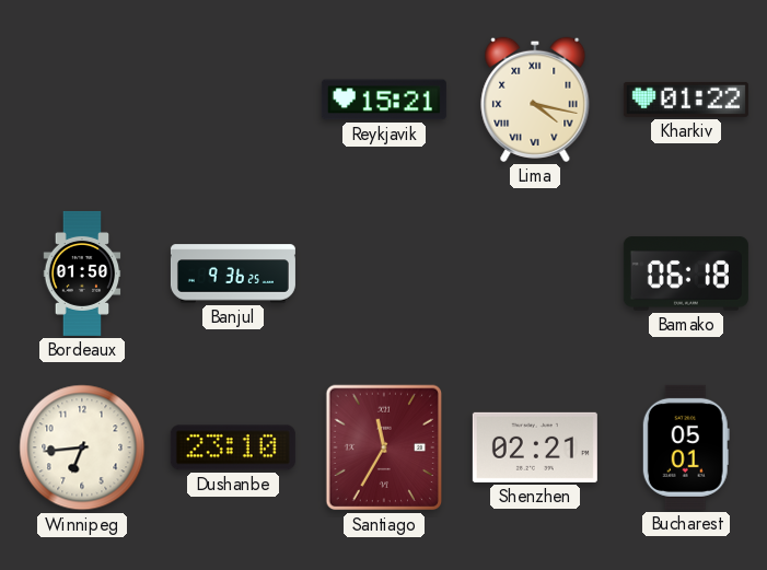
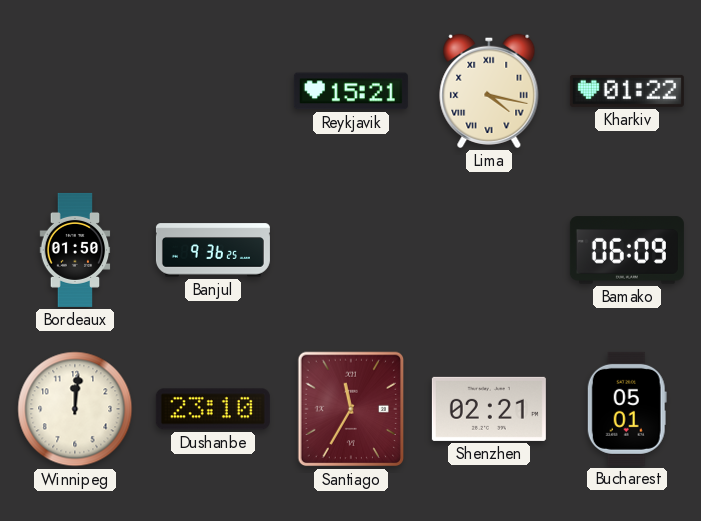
Bamako: 06:18 -> 06:09 (627, 250)
Winnipeg: 6:44 -> 12:01 (75, 409)
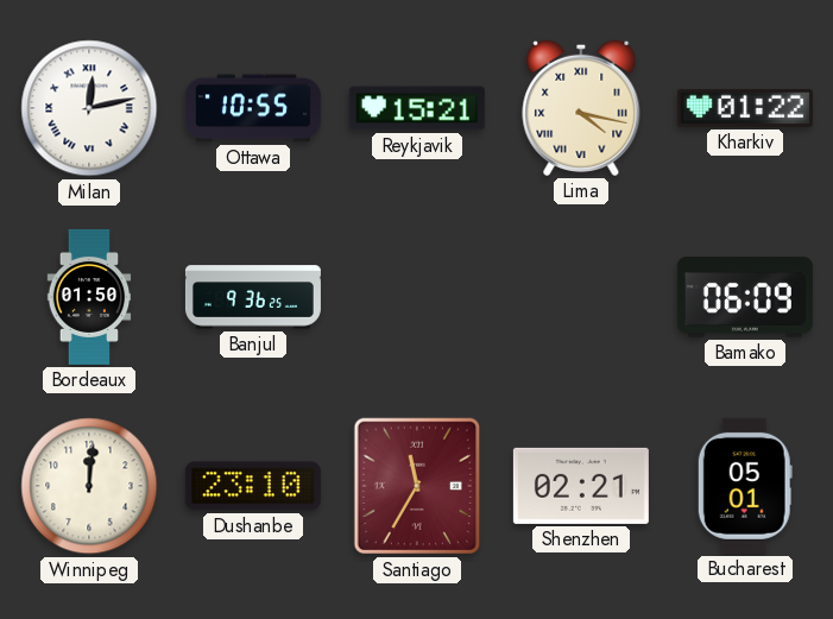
Milan: none -> 12:13 (89, 108)
Ottawa: none -> 10:55 (253, 108)
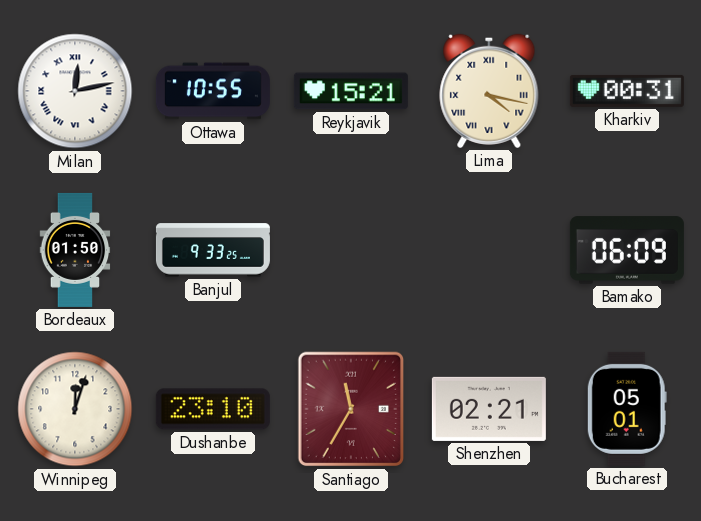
Kharkiv: 01:22 -> 00:31 (627, 91)
Banjul: 9:36 -> 9:33 (213, 250)
Winnipeg: 12:01 -> 12:03 (75, 409)
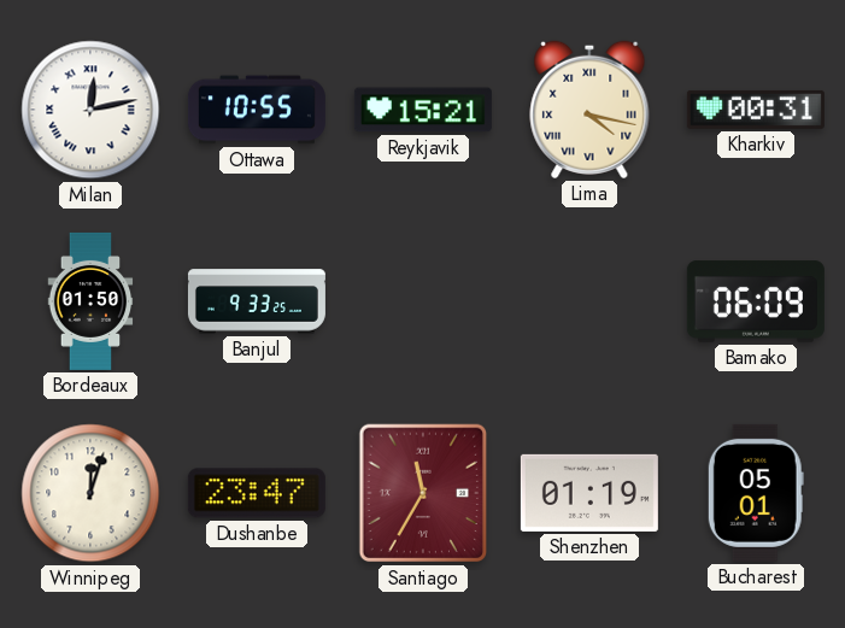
Dushanbe: 23:10 -> 23:47 (257, 493)
Shenzhen: 02:21 -> 01:19 (589, 493)
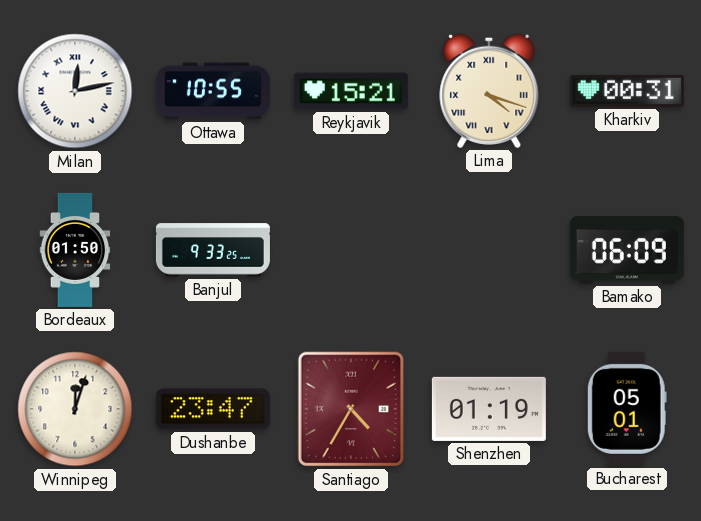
Lima: 4:17 -> 4:18 (489, 91)
Santiago: 11:35 -> 4:35 (351, 409)
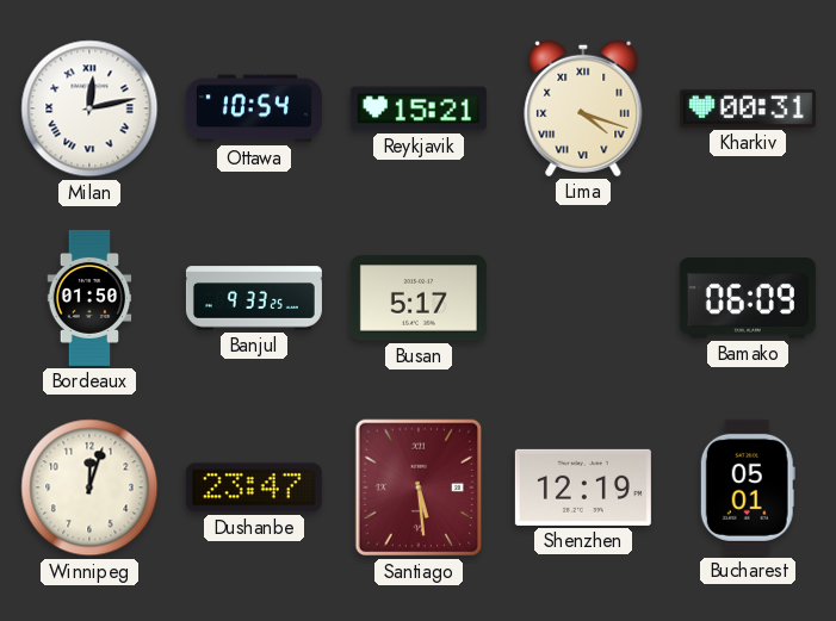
Ottawa: 10:55 -> 10:54 (254, 108)
Busan: none -> 5:17 (419, 298)
Santiago: 4:35 -> 5:29 (419, 488)
Shenzhen: 01:19 -> 12:19 (583, 488)
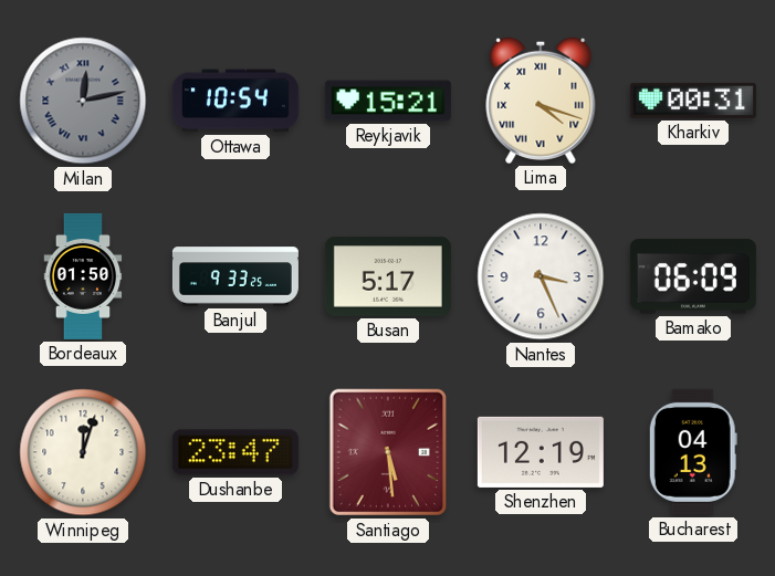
Milan dial: white -> grey (83, 101)
Nantes: none -> 3:26 (541, 276)
Bucharest: 05:01 -> 04:13 (693, 452)
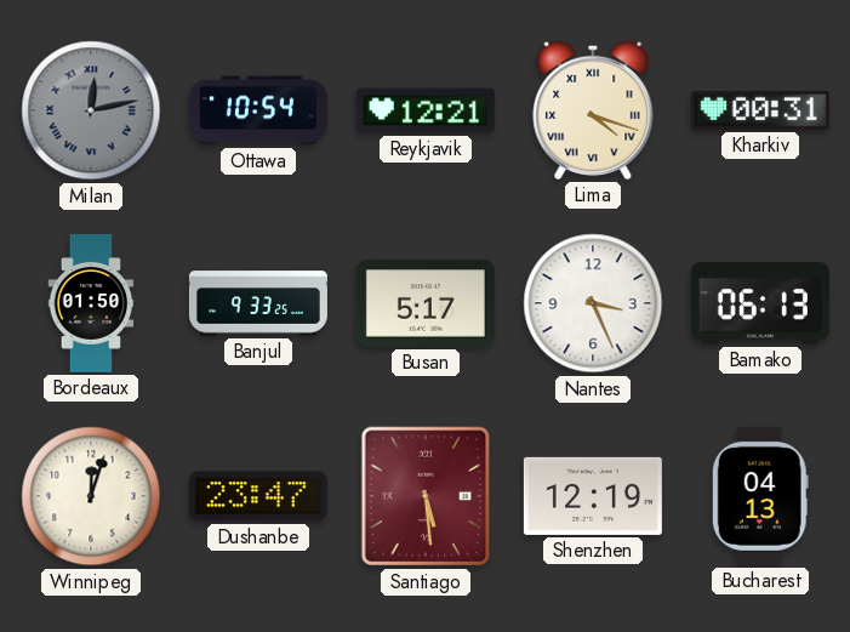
Reykjavik: 15:21 -> 12:21 (426, 110)
Bamako: 06:09 -> 06:13 (760, 303)
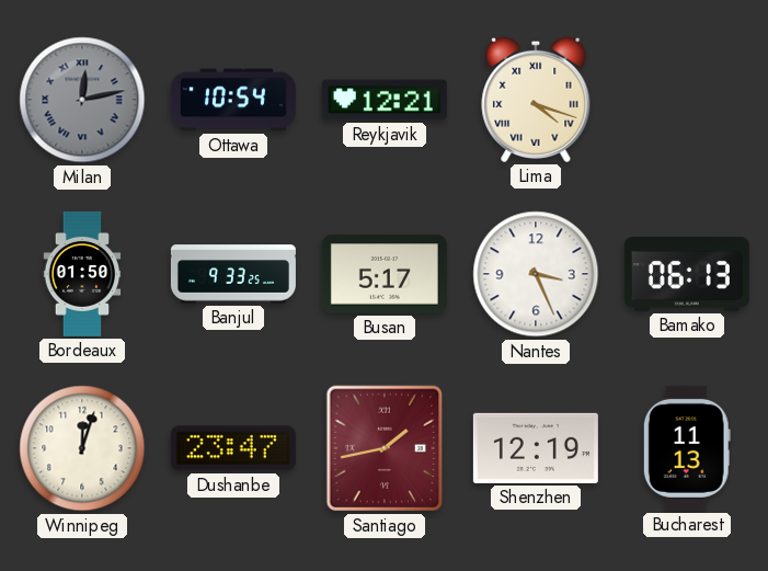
Kharkiv: 00:31 -> none (760, 110)
Santiago: 5:29 -> 1:43 (385, 448)
Bucharest: 04:13 -> 11:13 (687, 448)
